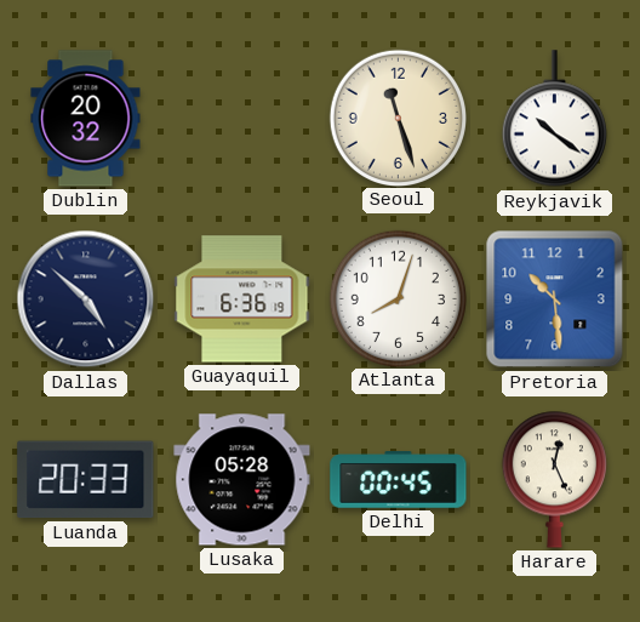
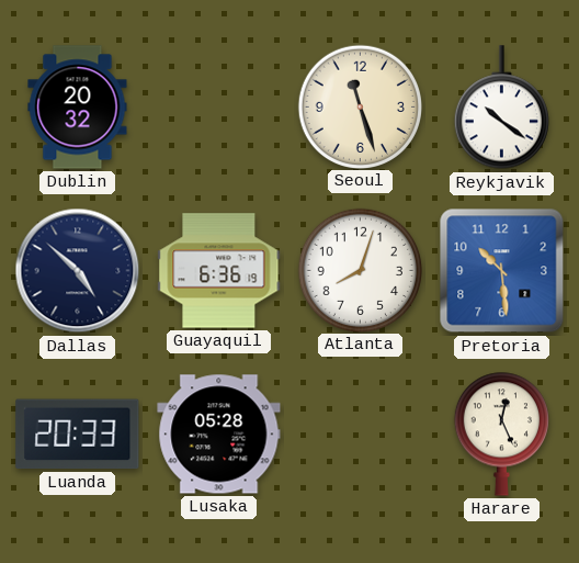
Delhi: 00:45 -> none (399, 480)
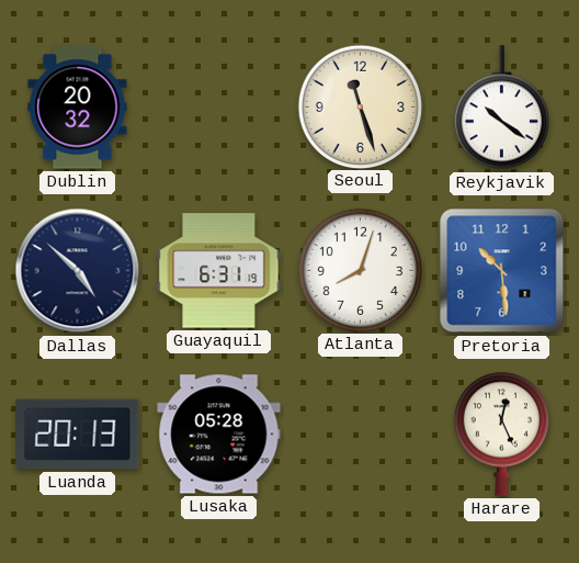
Guayaquil: 6:36 -> 6:31 (219, 271)
Luanda: 20:33 -> 20:13 (78, 435)
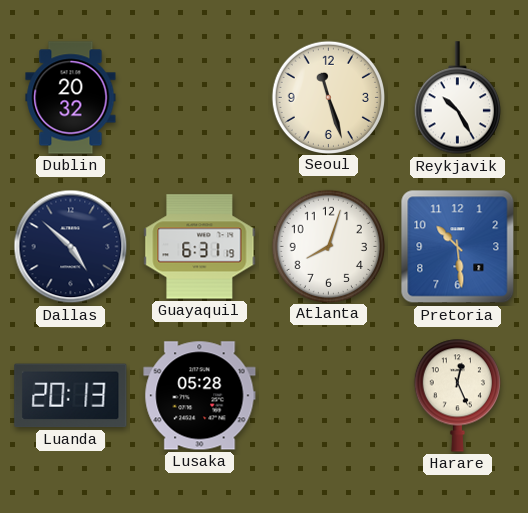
Reykjavik: 10:21 -> 10:25 (457, 98)
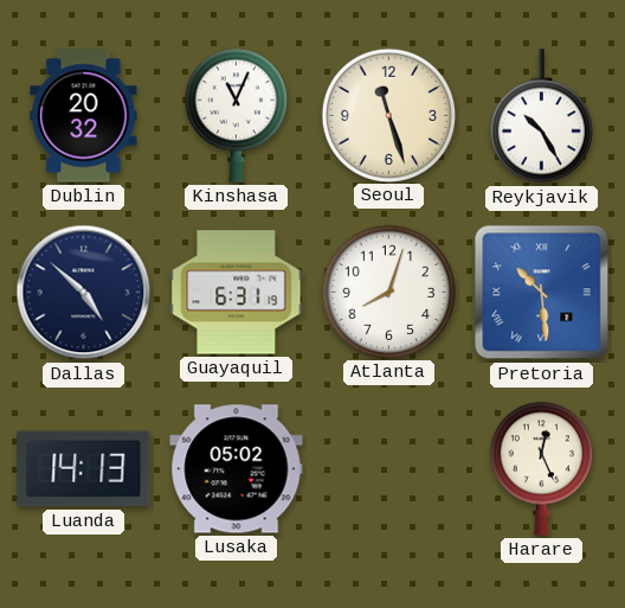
Kinshasa: none -> 11:04 (236, 115)
Pretoria numerals: Arabic -> Roman (542, 293)
Luanda: 20:13 -> 14:13 (84, 469)
Lusaka: 05:28 -> 05:02 (237, 469)
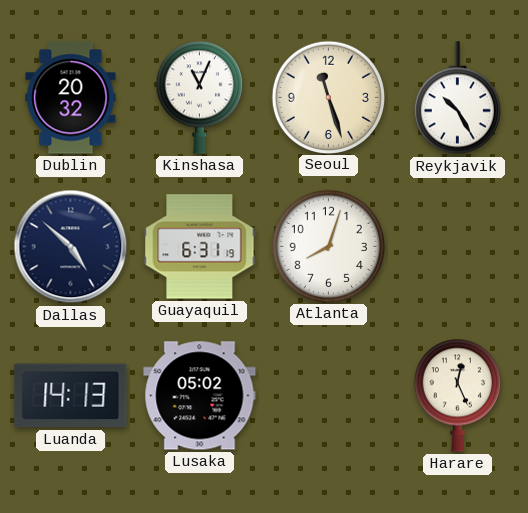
Pretoria: 10:29 -> none (542, 293)
